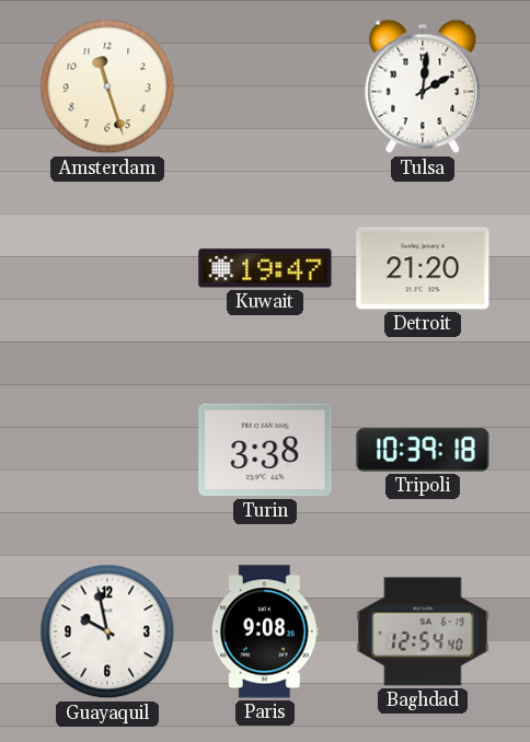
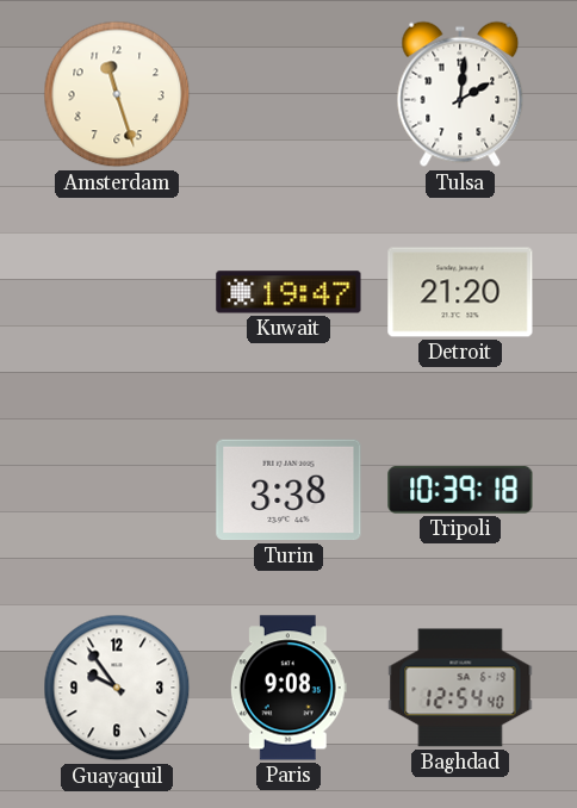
Guayaquil: 9:58 -> 9:54 (117, 688)
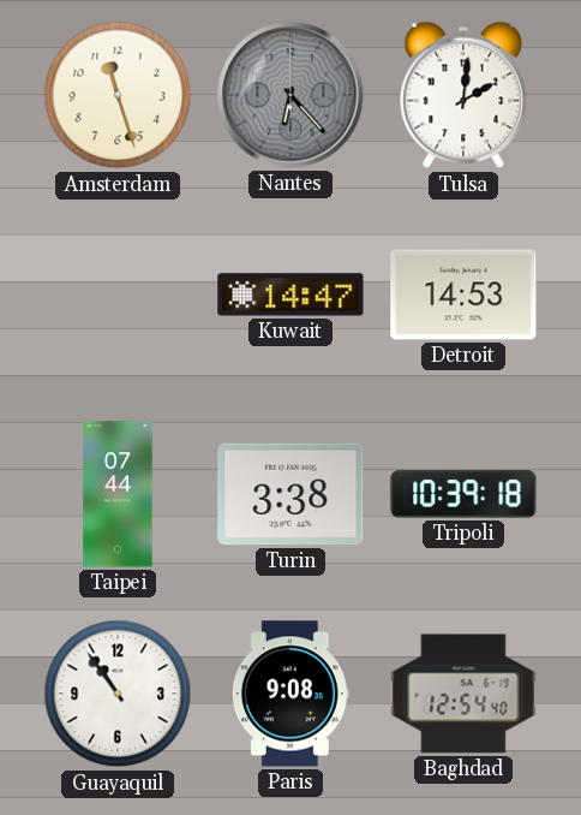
Nantes: none -> 6:23 (290, 95)
Kuwait: 19:47 -> 14:47 (290, 295)
Detroit: 21:20 -> 14:53 (463, 295)
Taipei: none -> 07:44 (118, 494)
Guayaquil: 9:54 -> 10:54 (118, 694)
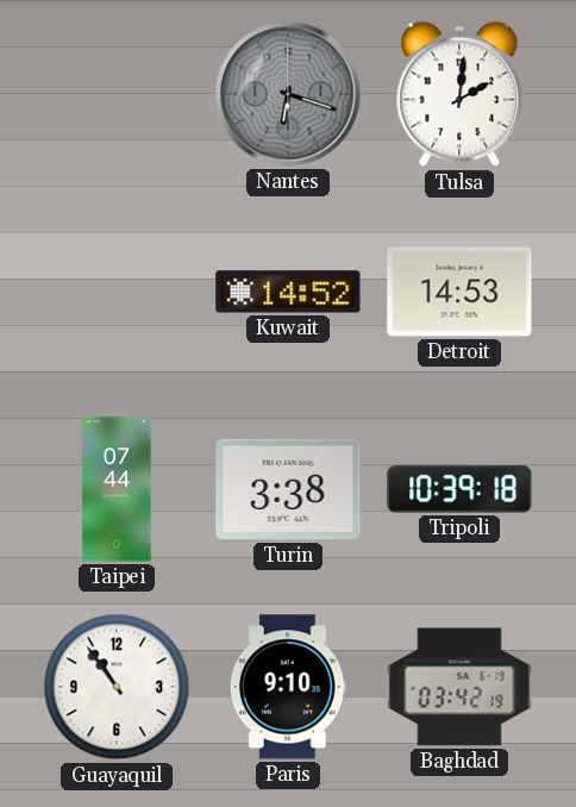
Amsterdam: 11:27 -> none (118, 95)
Nantes: 6:23 -> 6:18 (288, 94)
Kuwait: 14:47 -> 14:52 (288, 292)
Paris: 9:08 -> 9:10 (288, 687)
Baghdad: 12:54 -> 03:42 (459, 687)
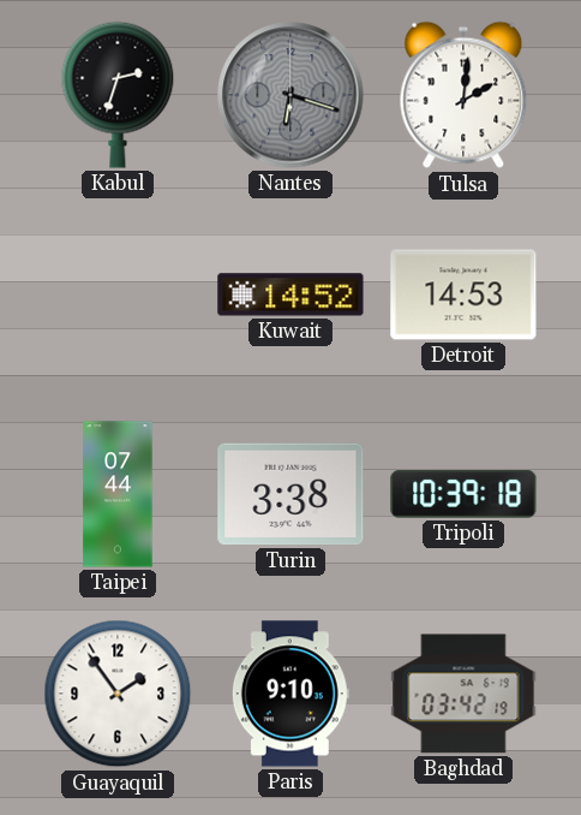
Kabul: none -> 2:33 (118, 95)
Guayaquil: 10:54 -> 1:54 (118, 694)
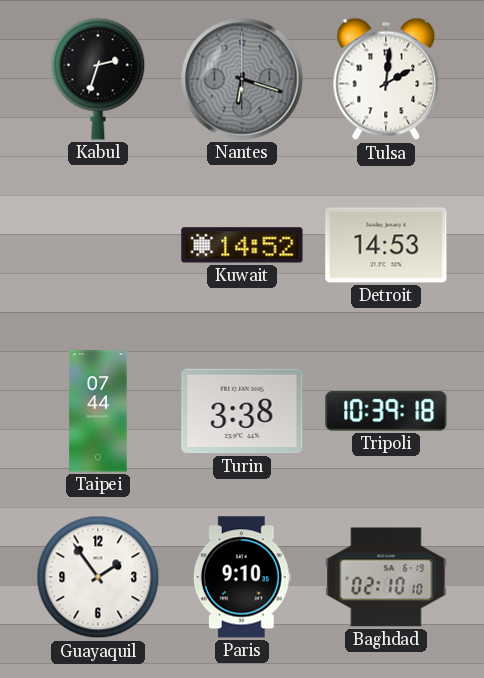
Baghdad: 03:42 -> 02:10 (386, 577)
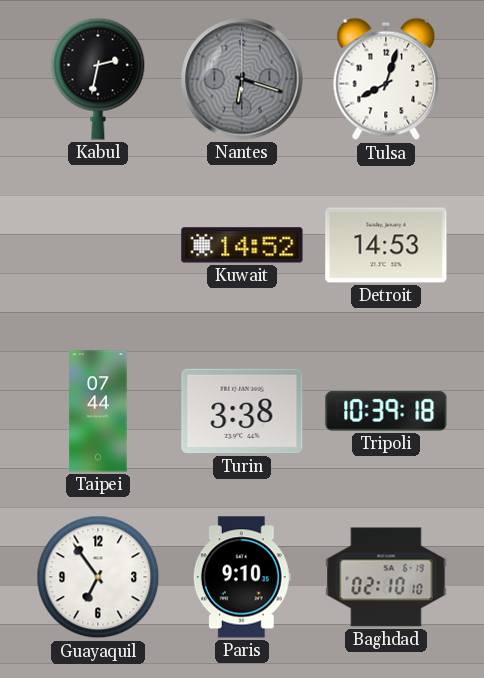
Kabul: 2:33 -> 2:32 (98, 79)
Tulsa: 2:01 -> 8:03 (386, 79)
Guayaquil: 1:54 -> 6:54 (98, 577)
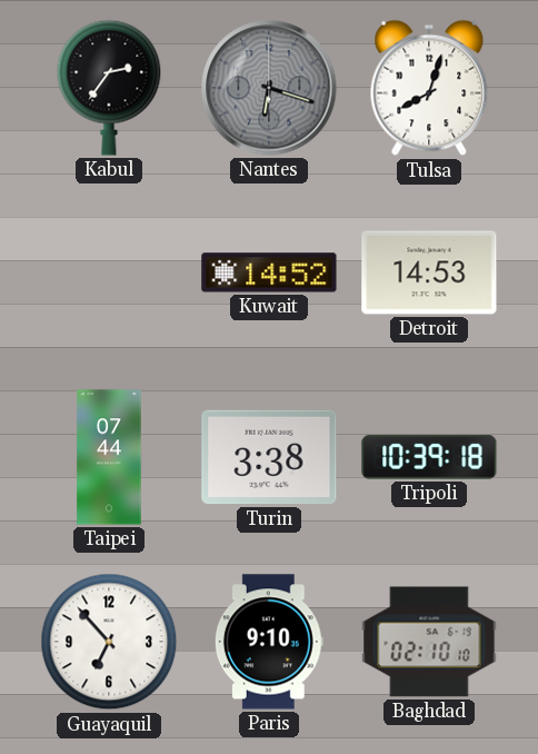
Kabul: 2:32 -> 2:36 (109, 88)
Guayaquil: 6:54 -> 6:53 (109, 642)
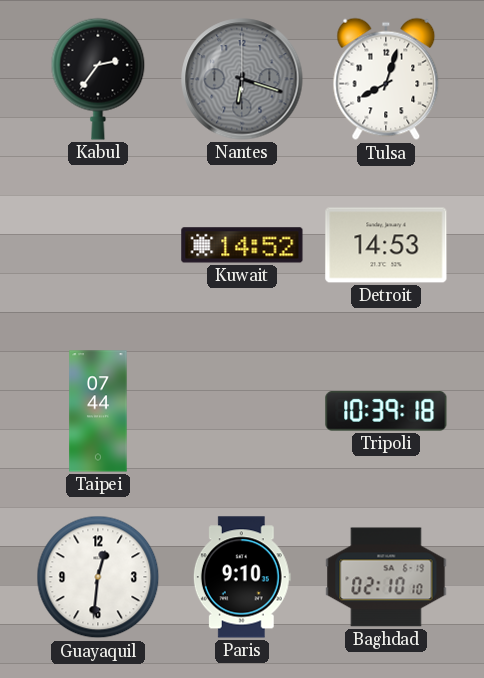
Turin: 3:38 -> none (269, 457)
Guayaquil: 6:53 -> 12:31 (98, 577)
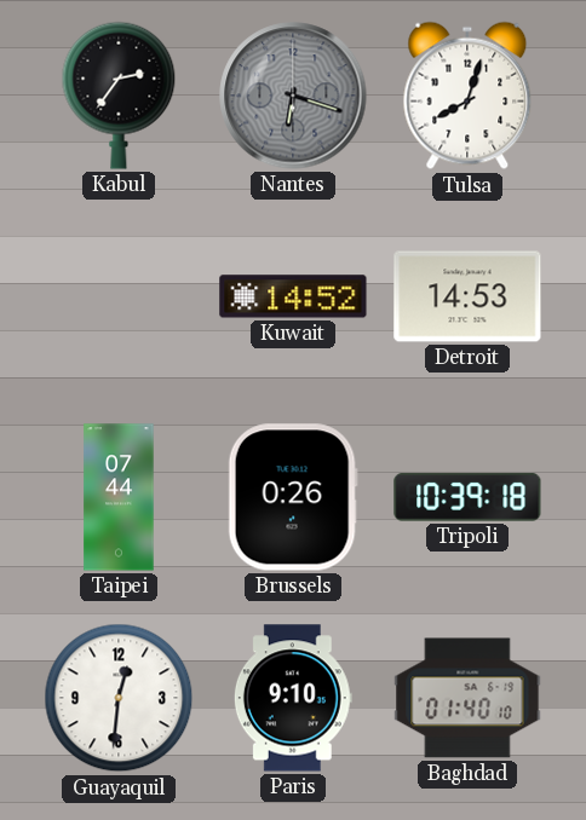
Brussels: none -> 0:26 (293, 497)
Baghdad: 02:10 -> 01:40 (467, 698)
